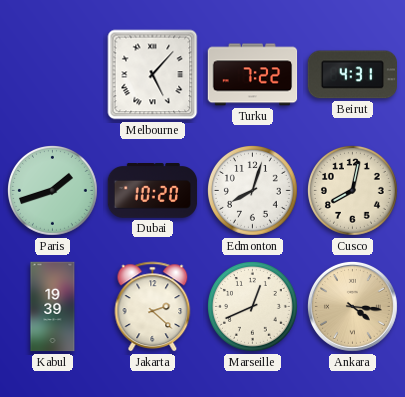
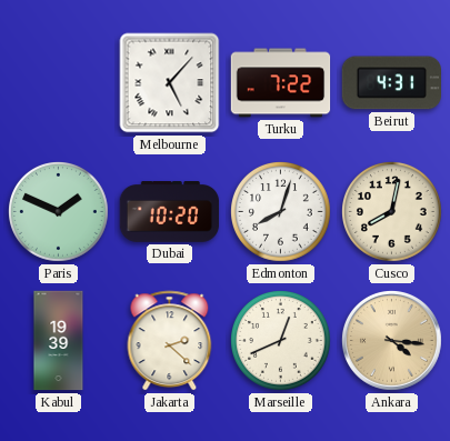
Paris: 1:42 -> 1:49 (59, 212)
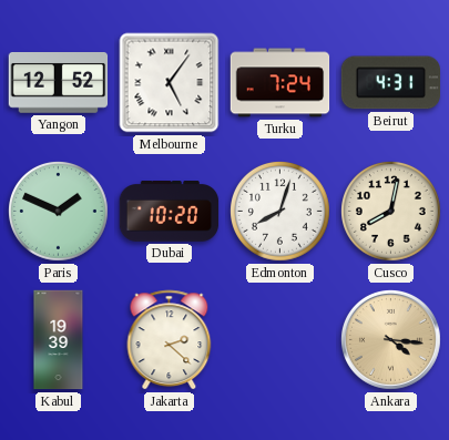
Yangon: none -> 12:52 (59, 83)
Melbourne: 5:07 -> 5:06 (170, 83)
Turku: 7:22 -> 7:24 (280, 83)
Marseille: 12:41 -> none (281, 341)
